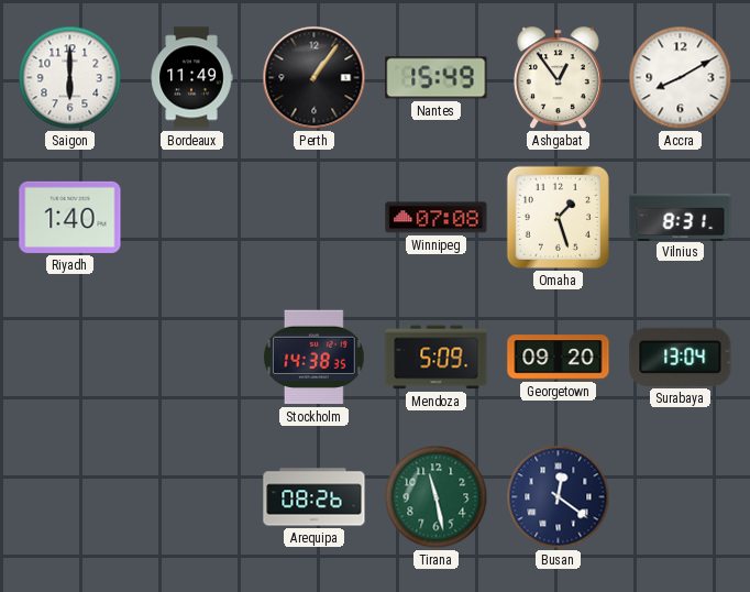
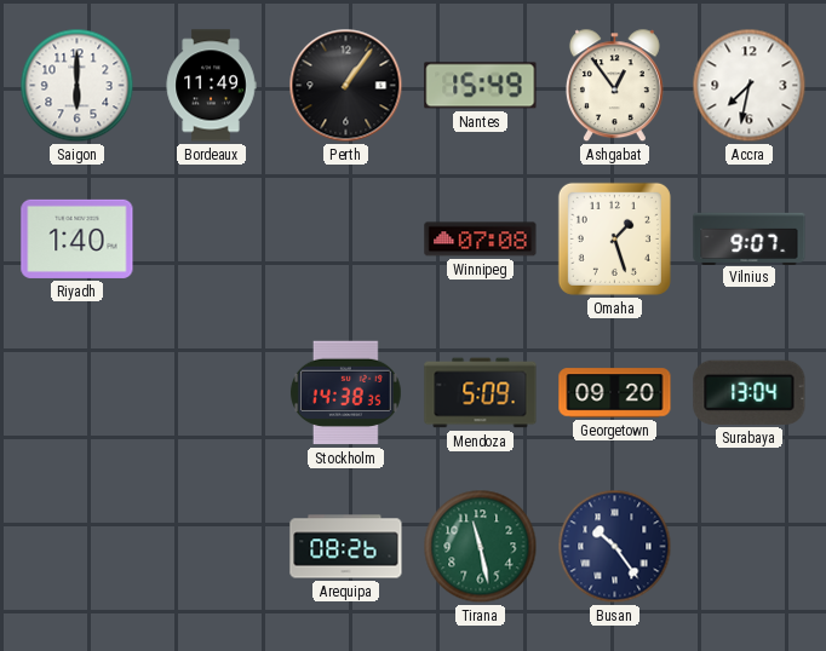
Accra: 8:10 -> 7:32 (750, 86)
Vilnius: 8:31 -> 9:07 (750, 238)
Busan: 12:21 -> 10:24 (615, 547)
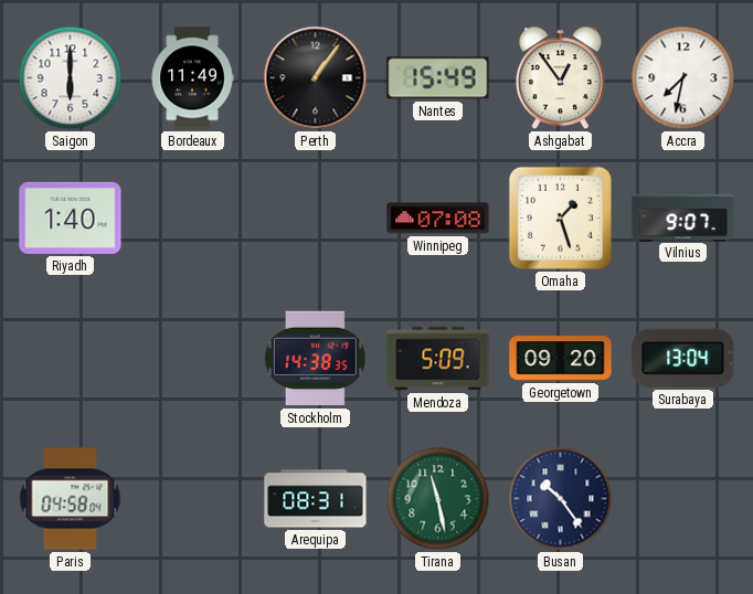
Paris: none -> 04:58 (71, 499)
Arequipa: 08:26 -> 08:31 (316, 499)
